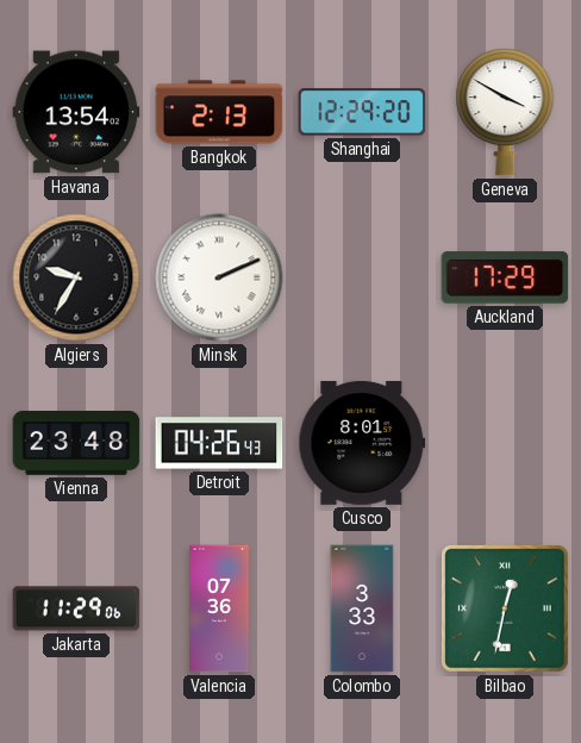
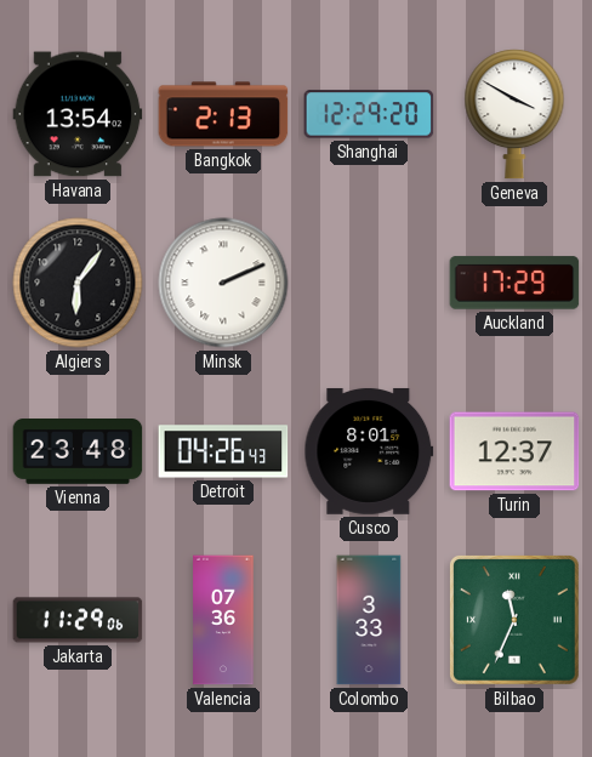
Algiers: 9:35 -> 6:06 (78, 283)
Turin: none -> 12:37 (514, 451)
Bilbao: 12:32 -> 11:34 (514, 620)
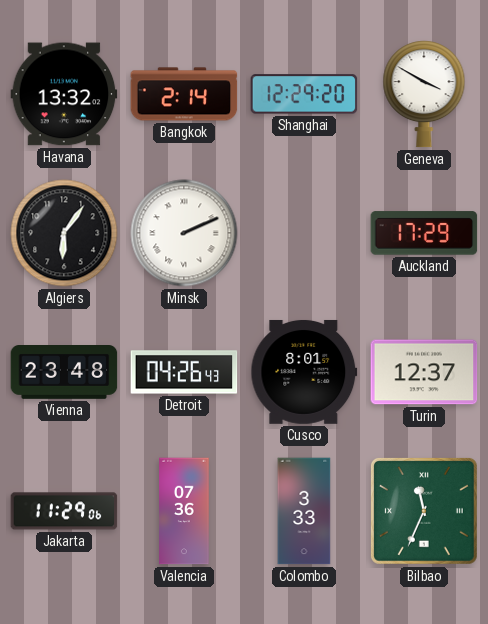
Havana: 13:54 -> 13:32 (64, 94)
Bangkok: 2:13 -> 2:14 (184, 94)
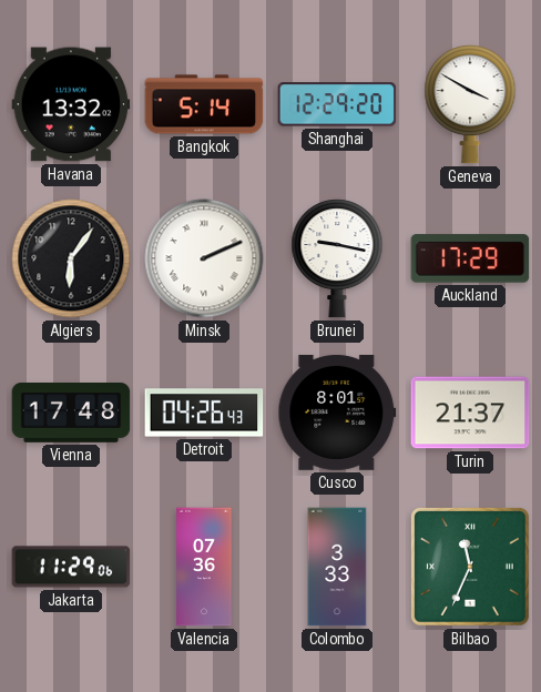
Bangkok: 2:14 -> 5:14 (204, 104)
Brunei: none -> 9:17 (337, 258)
Vienna: 23:48 -> 17:48 (71, 414)
Turin: 12:37 -> 21:37 (470, 413)
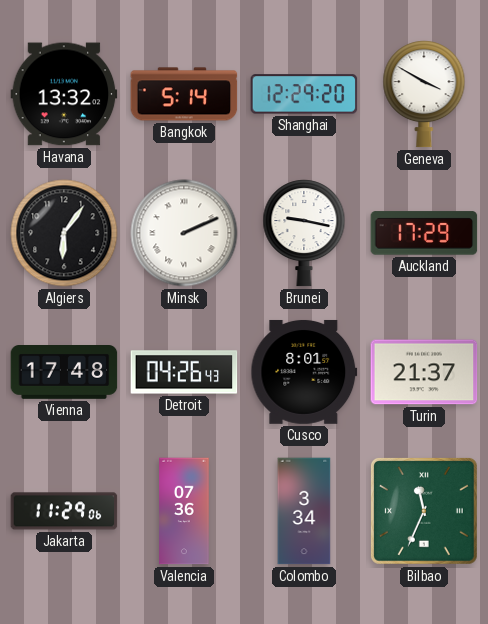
Colombo: 3:33 -> 3:34 (304, 511)
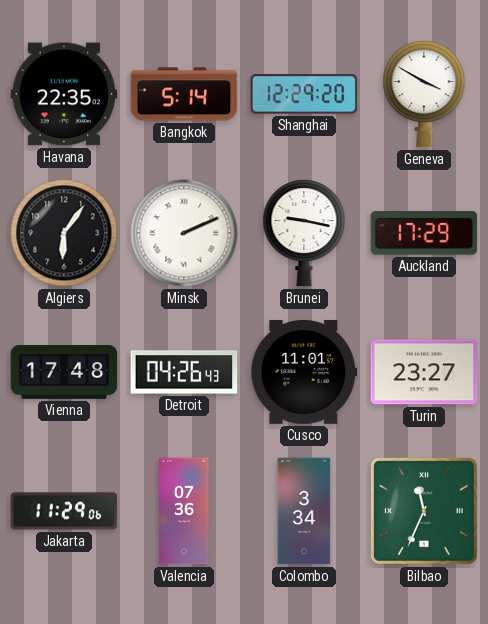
Havana: 13:32 -> 22:35 (64, 94)
Cusco: 8:01 -> 11:01 (304, 372)
Turin: 21:37 -> 23:27 (424, 372)
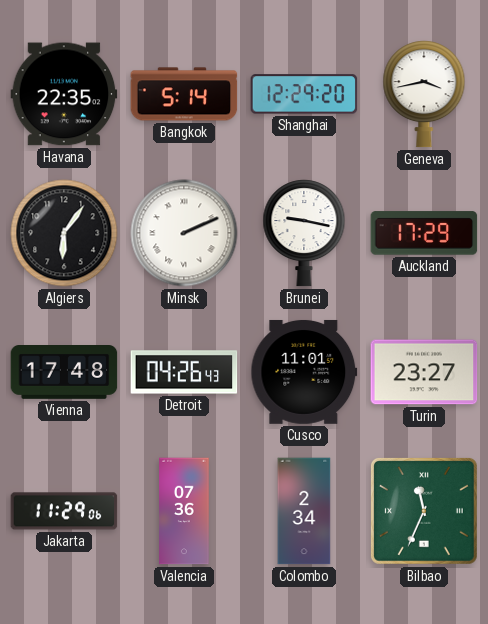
Geneva: 3:50 -> 3:43 (424, 94)
Colombo: 3:34 -> 2:34 (304, 511)
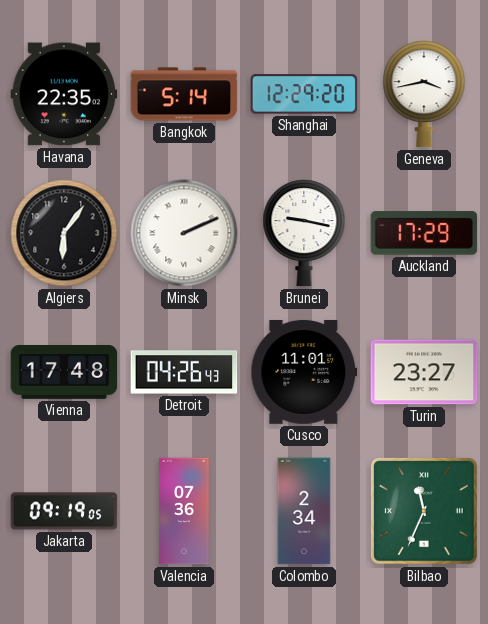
Jakarta: 11:29 -> 09:19 (64, 511)
